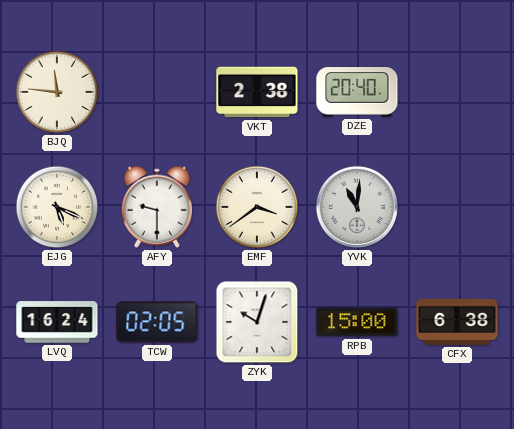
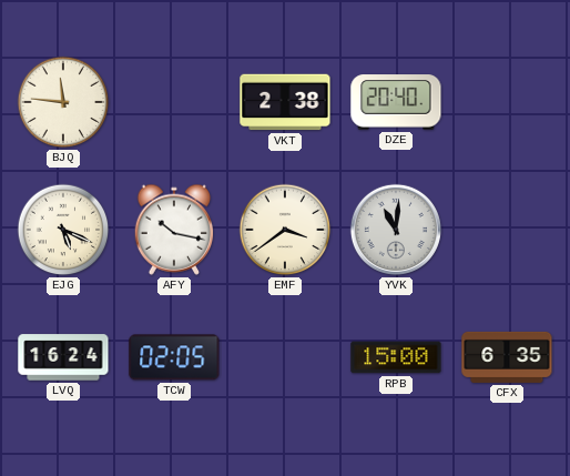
AFY: 9:30 -> 10:17 (174, 230)
ZYK: 10:03 -> none (257, 322)
CFX: 6:38 -> 6:35 (507, 357)
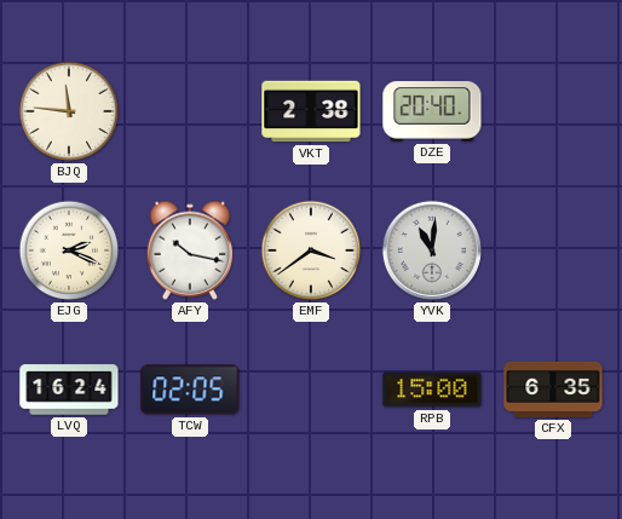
EJG: 5:19 -> 2:19 (69, 250)
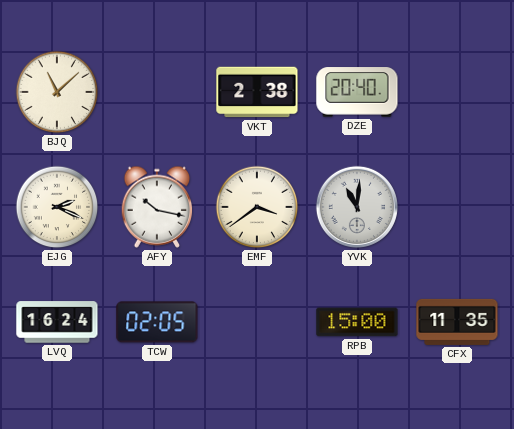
BJQ: 11:46 -> 11:08 (57, 92)
CFX: 6:35 -> 11:35 (457, 322)
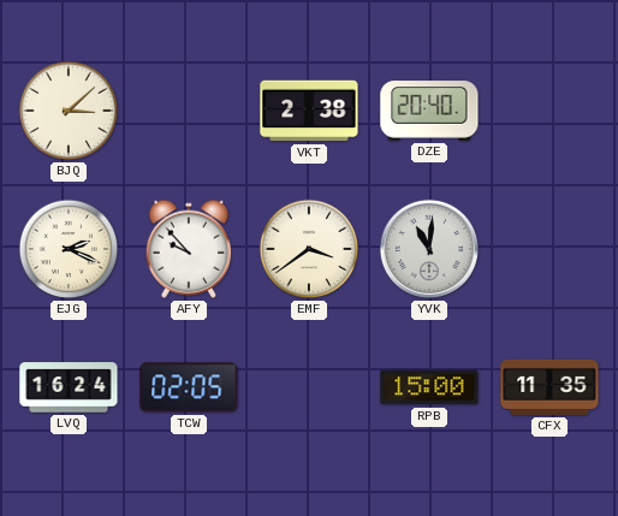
BJQ: 11:08 -> 3:08 (69, 111)
AFY: 10:17 -> 9:53 (189, 249)
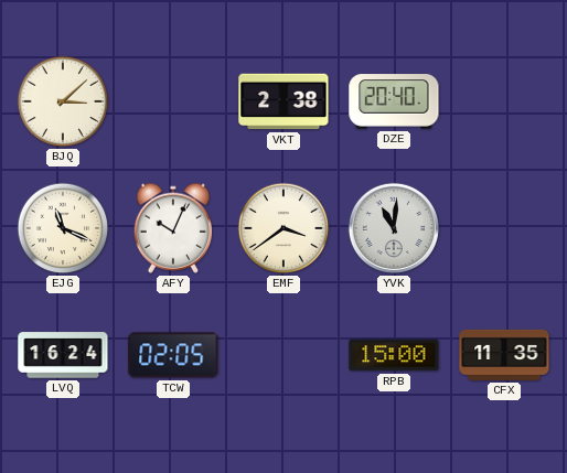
EJG: 2:19 -> 11:19 (63, 228)
AFY: 9:53 -> 10:04 (173, 228)
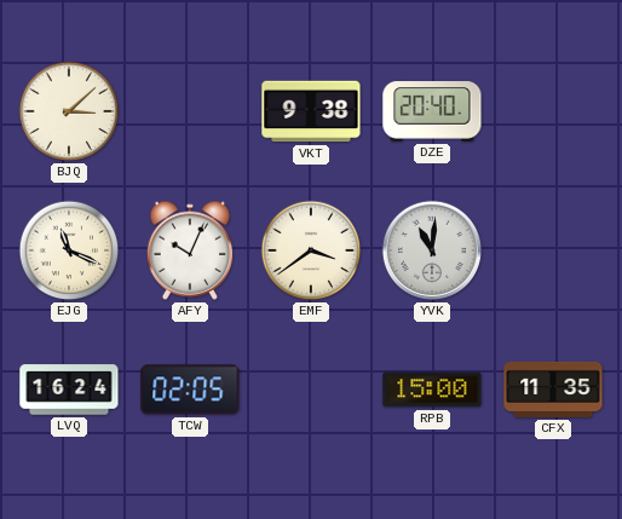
VKT: 2:38 -> 9:38 (311, 111)
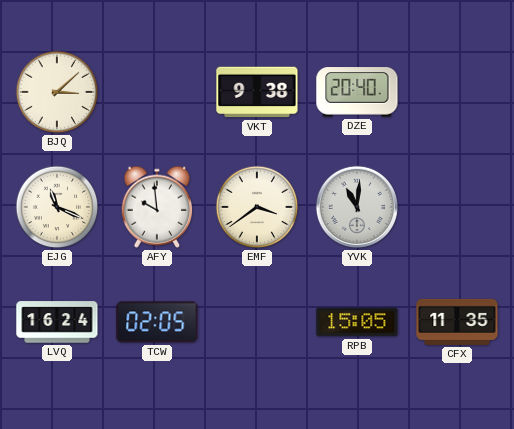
AFY: 10:04 -> 9:59 (157, 207)
RPB: 15:00 -> 15:05 (357, 322)
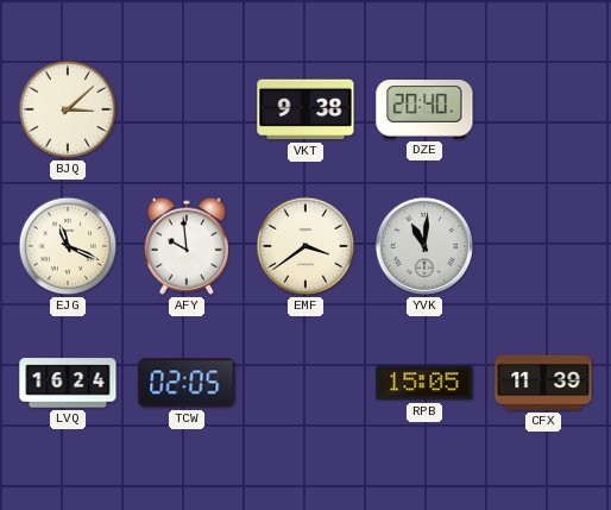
CFX: 11:35 -> 11:39 (543, 383)
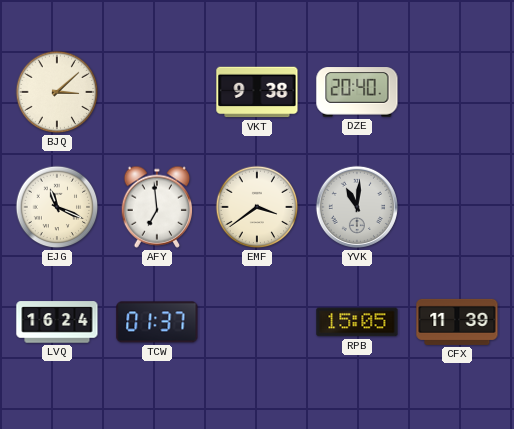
AFY: 9:59 -> 6:59 (157, 207)
TCW: 02:05 -> 01:37 (157, 322)
